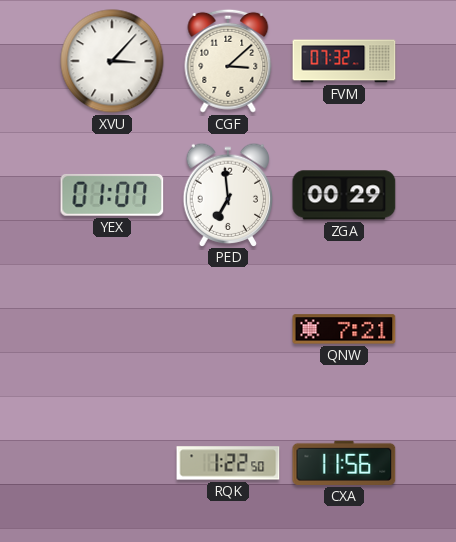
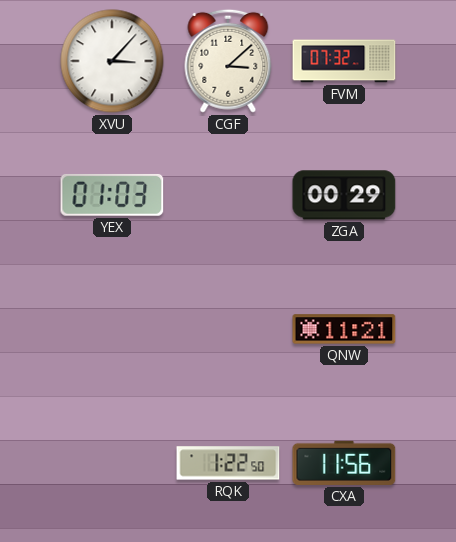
YEX: 01:07 -> 01:03 (112, 195)
PED: 6:59 -> none (228, 194)
QNW: 7:21 -> 11:21 (344, 329)
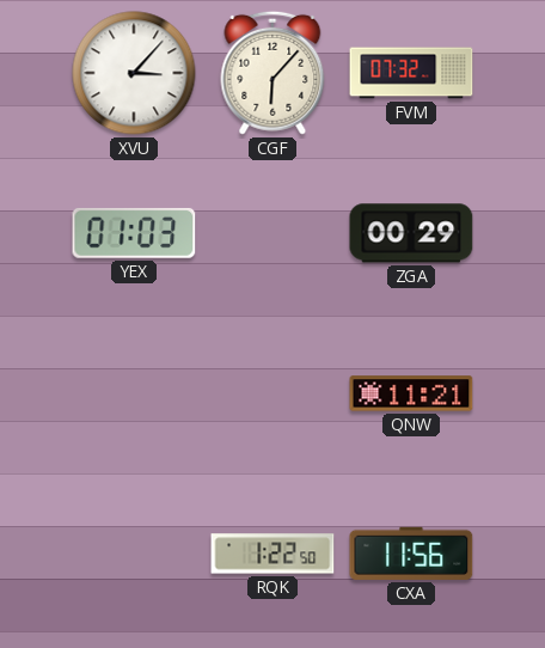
CGF: 3:08 -> 6:07 (272, 73)
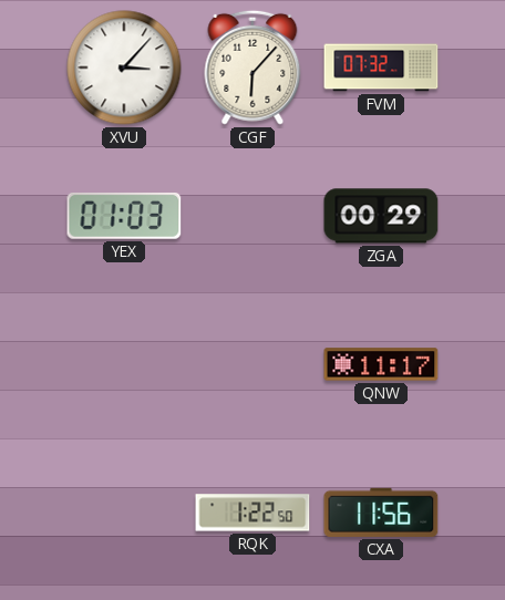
QNW: 11:21 -> 11:17 (381, 364)
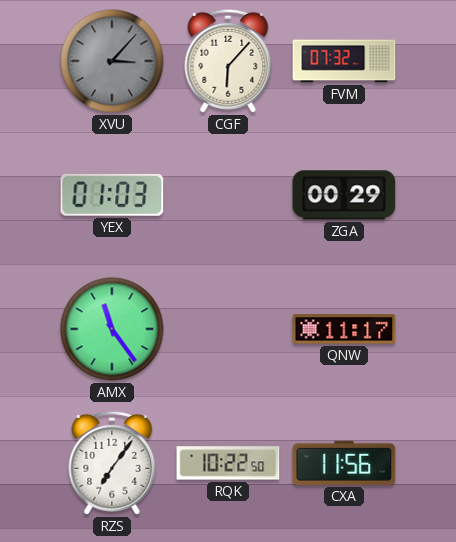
XVU dial: white -> grey (112, 61)
AMX: none -> 11:24 (112, 329)
RZS: none -> 7:06 (112, 463)
RQK: 1:22 -> 10:22 (228, 463)
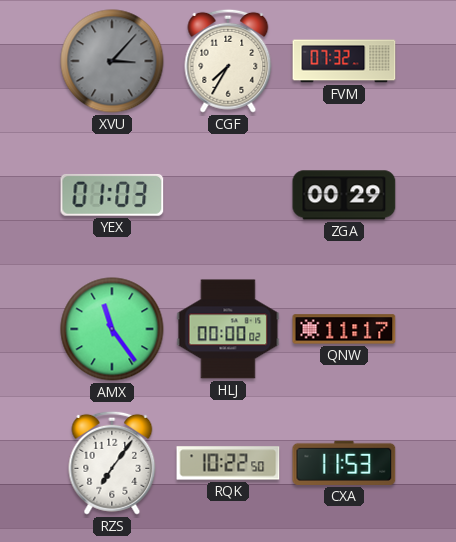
CGF: 6:07 -> 7:35 (228, 61)
HLJ: none -> 00:00 (228, 329)
CXA: 11:56 -> 11:53 (344, 463)
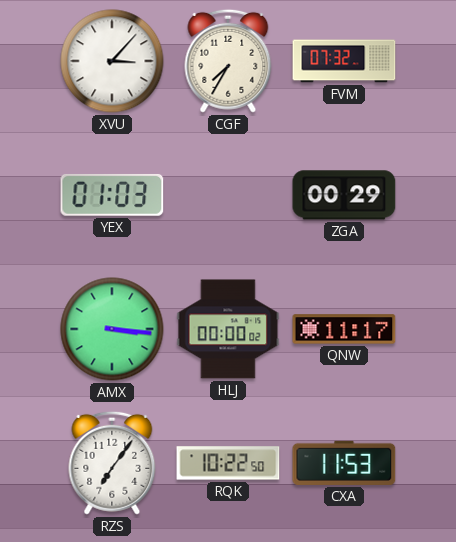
XVU dial: grey -> white (112, 61)
AMX: 11:24 -> 3:16 (112, 329)
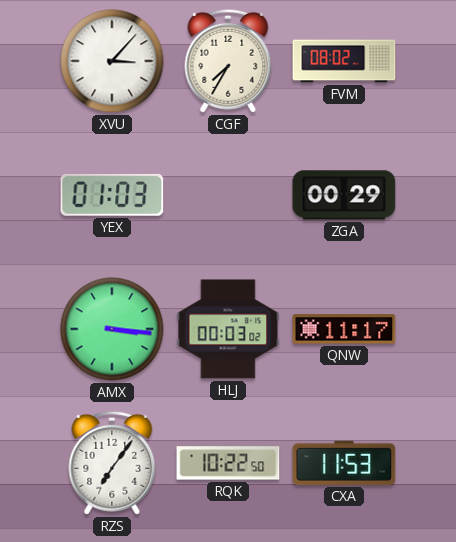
FVM: 07:32 -> 08:02 (344, 61)
HLJ: 00:00 -> 00:03 (228, 329)
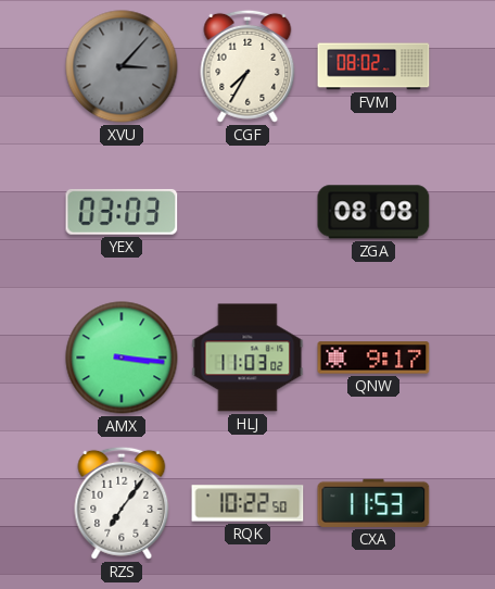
XVU dial: white -> grey (122, 66)
YEX: 01:03 -> 03:03 (122, 212)
ZGA: 00:29 -> 08:08 (373, 212)
HLJ: 00:03 -> 11:03 (247, 358)
QNW: 11:17 -> 9:17 (373, 358)
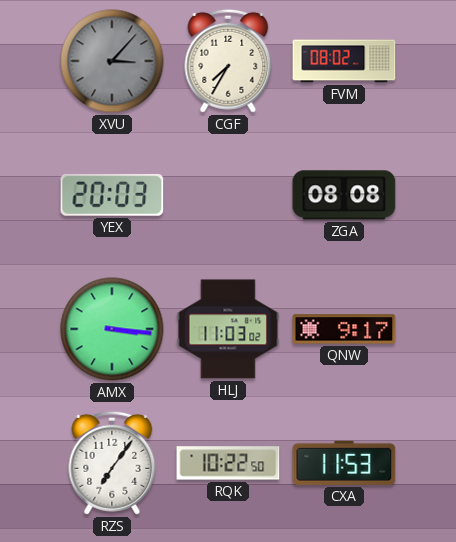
YEX: 03:03 -> 20:03 (112, 195)
